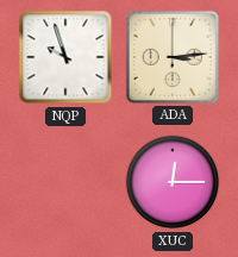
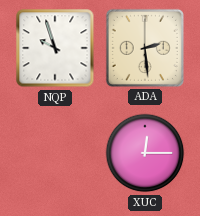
ADA: 3:14 -> 2:29 (145, 48)
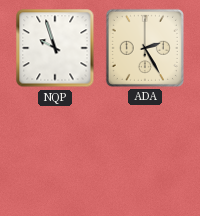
ADA: 2:29 -> 2:25 (145, 48)
XUC: 12:15 -> none (145, 153)
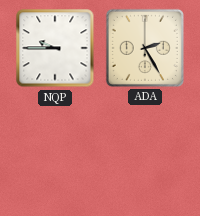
NQP: 9:57 -> 9:45 (55, 48)
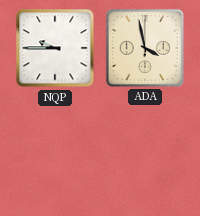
ADA: 2:25 -> 3:58 (145, 48)
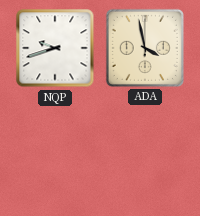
NQP: 9:45 -> 9:42 (55, 48)
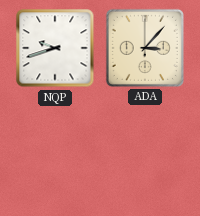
ADA: 3:58 -> 3:07 (145, 48)
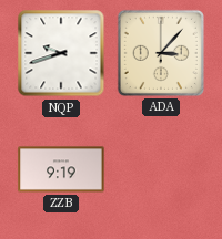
ZZB: none -> 9:19 (61, 169)
